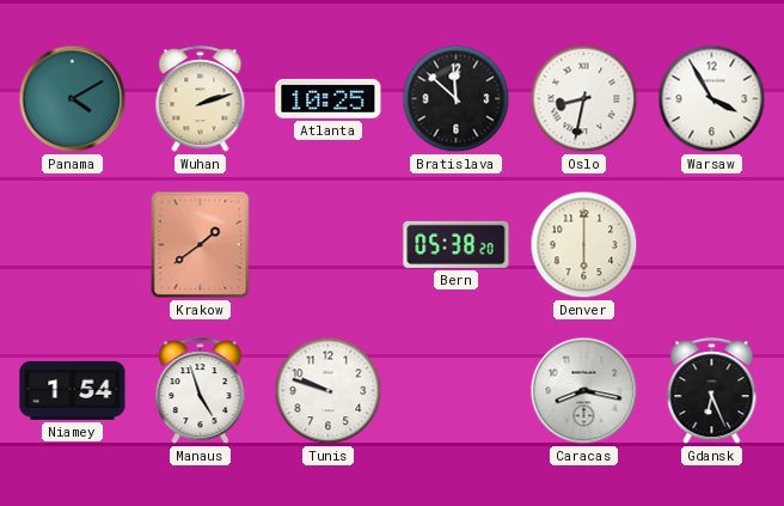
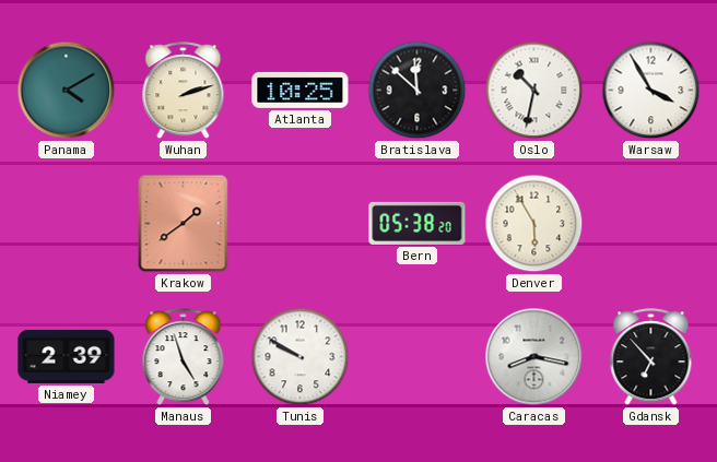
Oslo: 8:32 -> 10:32 (534, 91)
Denver: 6:00 -> 5:55 (534, 224)
Niamey: 1:54 -> 2:39 (67, 356)
Tunis: 9:48 -> 9:50 (301, 357)
Gdansk: 6:26 -> 6:53 (651, 357)
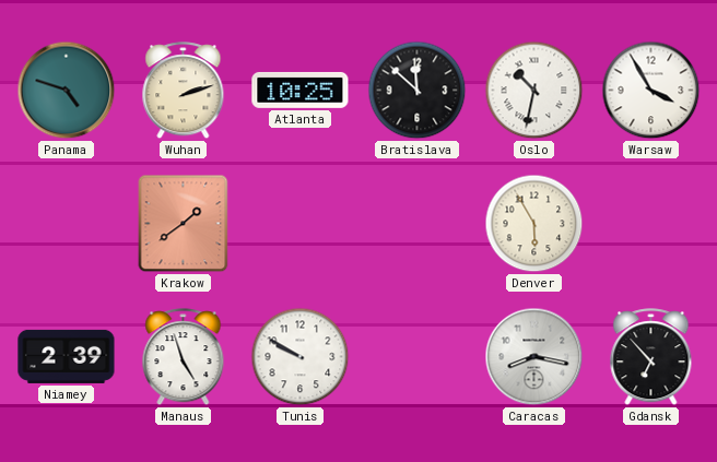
Panama: 4:10 -> 4:48 (67, 91)
Bern: 05:38 -> none (418, 223)
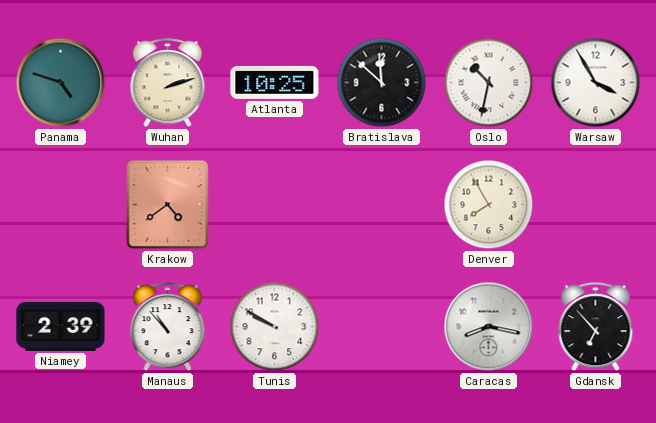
Krakow: 1:39 -> 4:39 (168, 205)
Denver: 5:55 -> 7:55 (489, 205)
Manaus: 4:57 -> 10:53 (168, 327)
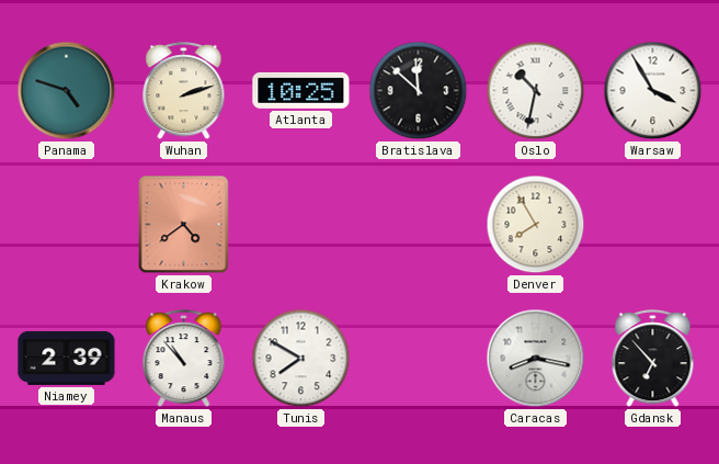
Tunis: 9:50 -> 7:50 (301, 359)
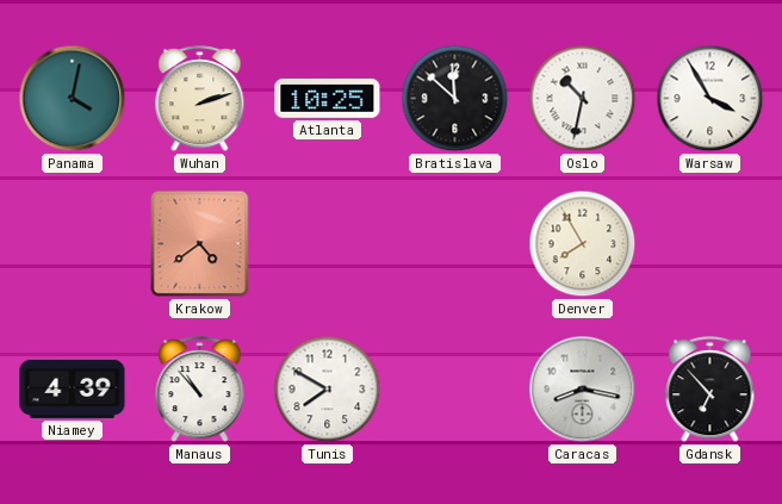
Panama: 4:48 -> 4:02 (73, 99)
Niamey: 2:39 -> 4:39 (73, 388)
